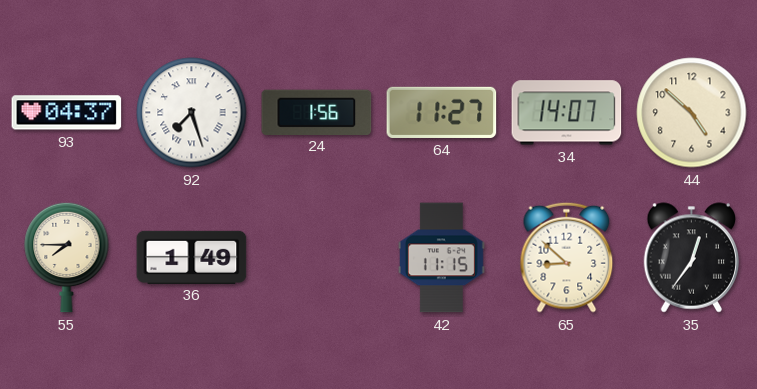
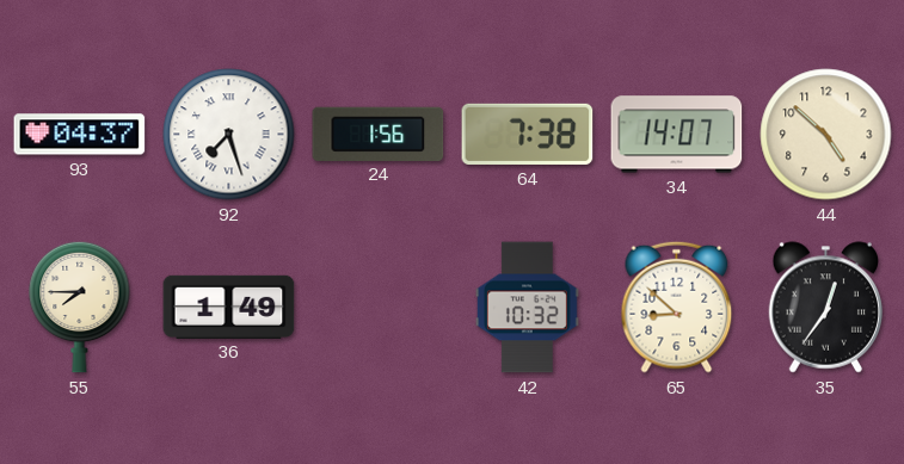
64: 11:27 -> 7:38 (528, 134)
42: 11:15 -> 10:32 (527, 308)
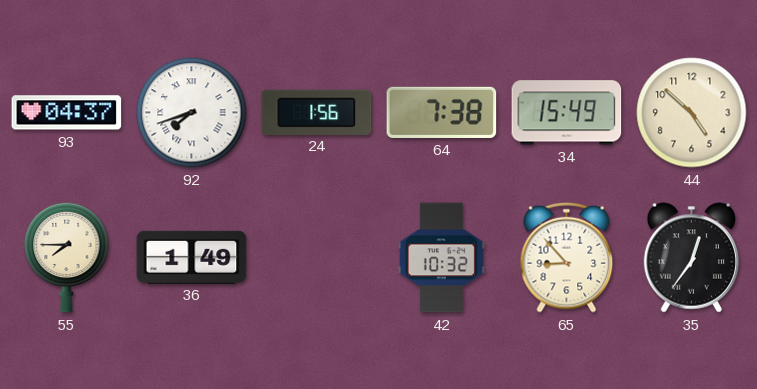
92: 7:27 -> 7:42 (192, 113)
34: 14:07 -> 15:49 (567, 113)
65: 8:52 -> 8:53 (567, 257)
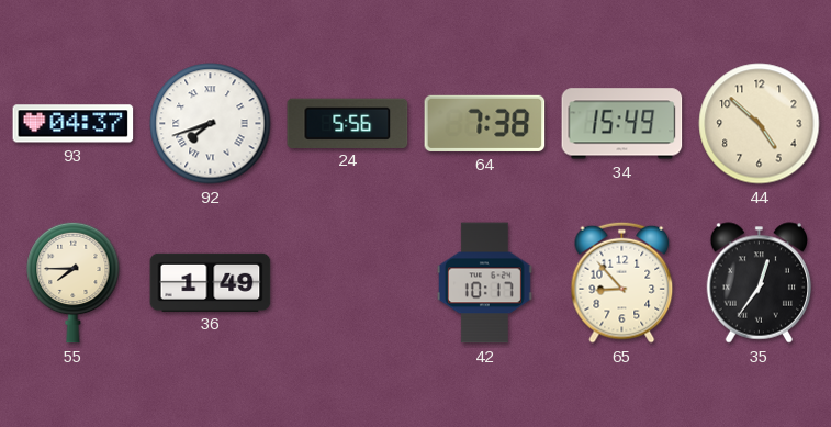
24: 1:56 -> 5:56 (348, 123)
42: 10:32 -> 10:17 (484, 283)
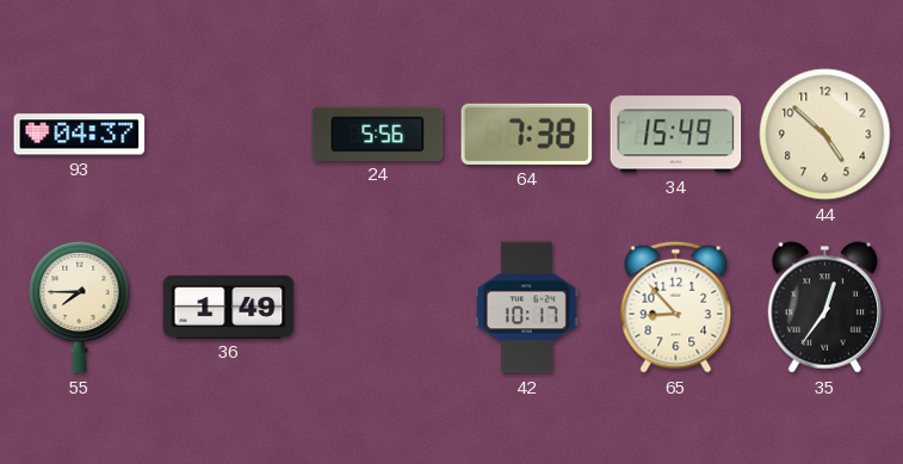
92: 7:42 -> none (211, 124)
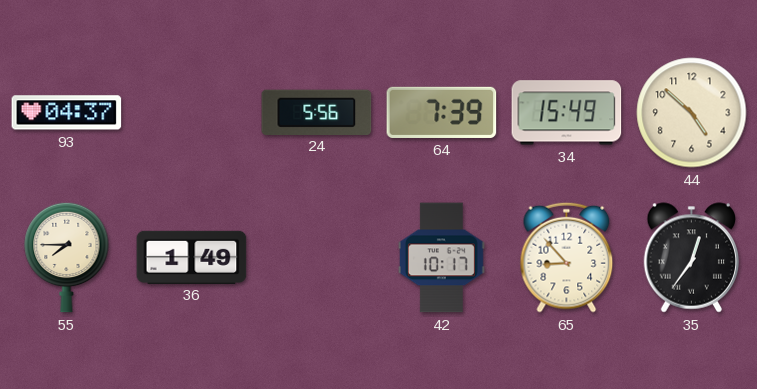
64: 7:38 -> 7:39 (442, 112)
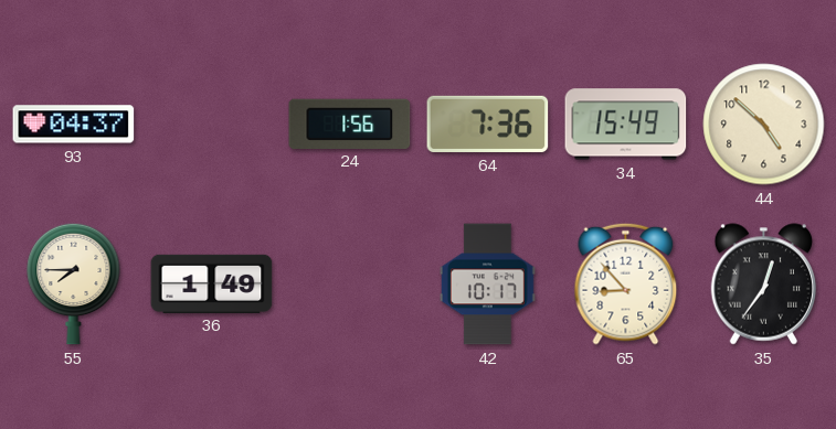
24: 5:56 -> 1:56 (350, 124)
64: 7:39 -> 7:36 (488, 124)
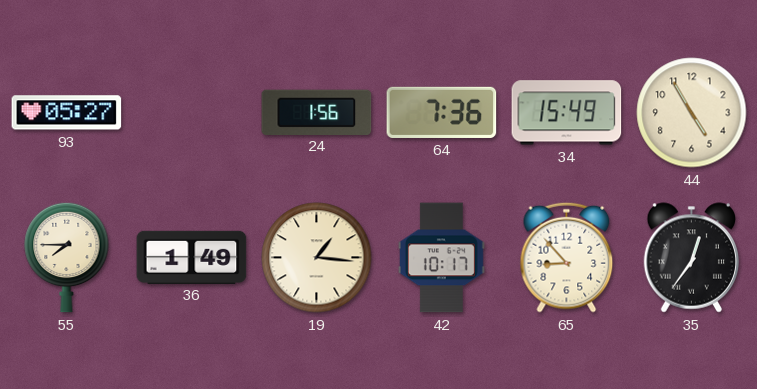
93: 04:37 -> 05:27 (67, 113)
44: 4:52 -> 4:55 (692, 113)
19: none -> 1:16 (317, 258)
